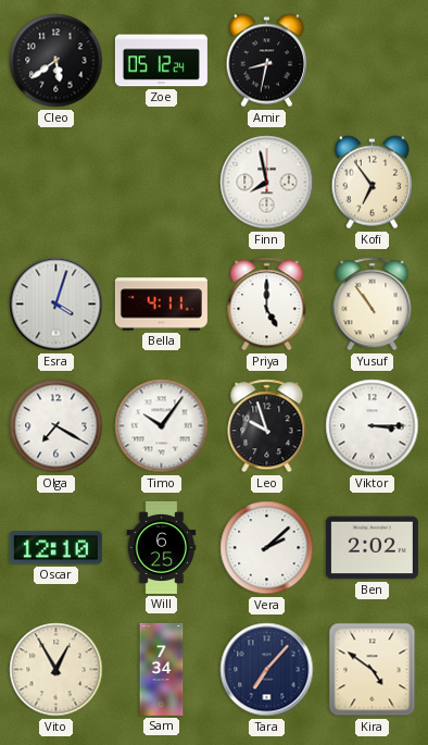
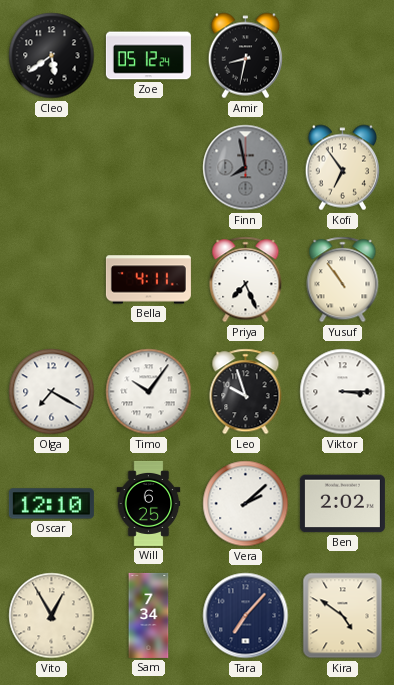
Finn dial: white -> grey (246, 168)
Esra: 4:03 -> none (56, 305)
Priya: 5:00 -> 7:26 (246, 280)
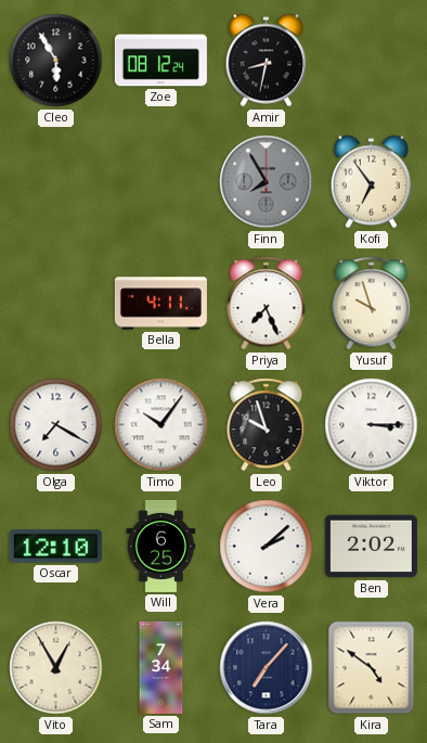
Cleo: 5:39 -> 5:55 (56, 61)
Zoe: 05:12 -> 08:12 (160, 61)
Finn: 7:58 -> 7:55 (267, 182)
Yusuf: 10:54 -> 9:57 (372, 304)
